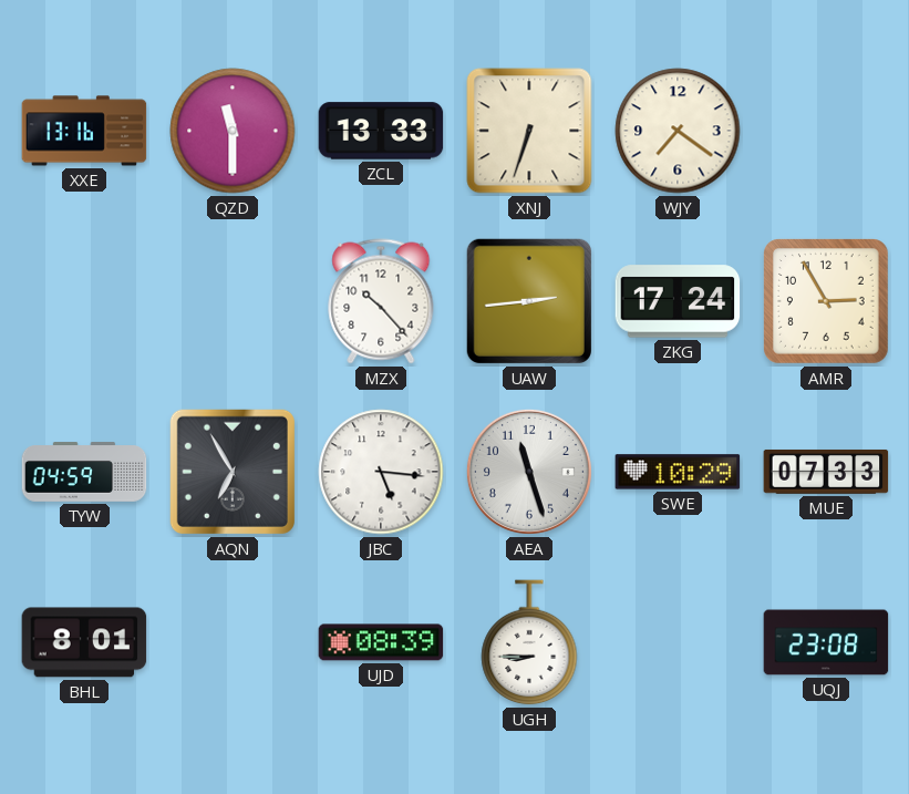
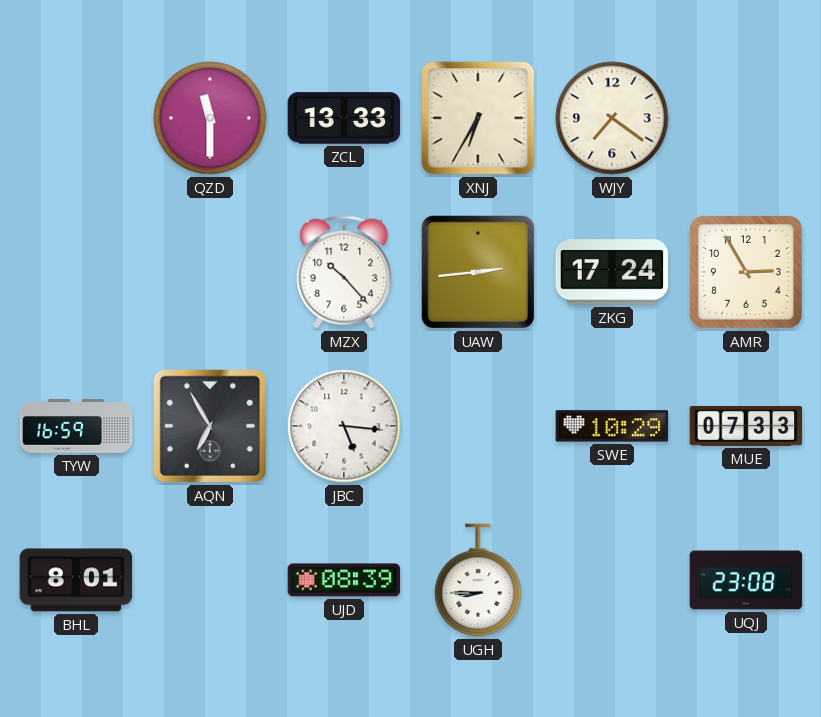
XXE: 13:16 -> none (84, 131)
XNJ: 6:33 -> 6:35 (478, 118)
TYW: 04:59 -> 16:59 (76, 426)
AEA: 11:27 -> none (529, 472)
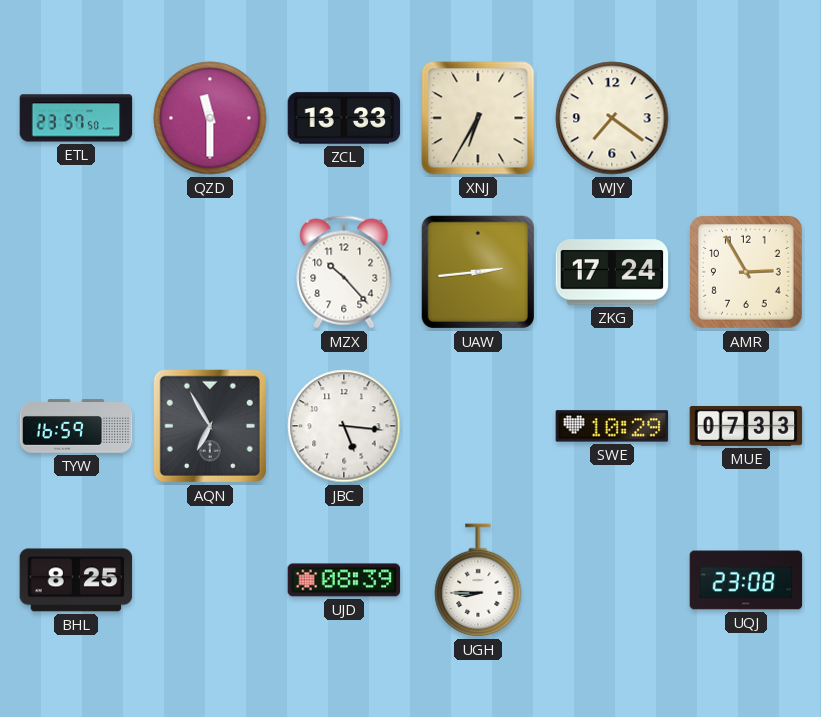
ETL: none -> 23:57 (76, 118)
BHL: 8:01 -> 8:25 (76, 580)
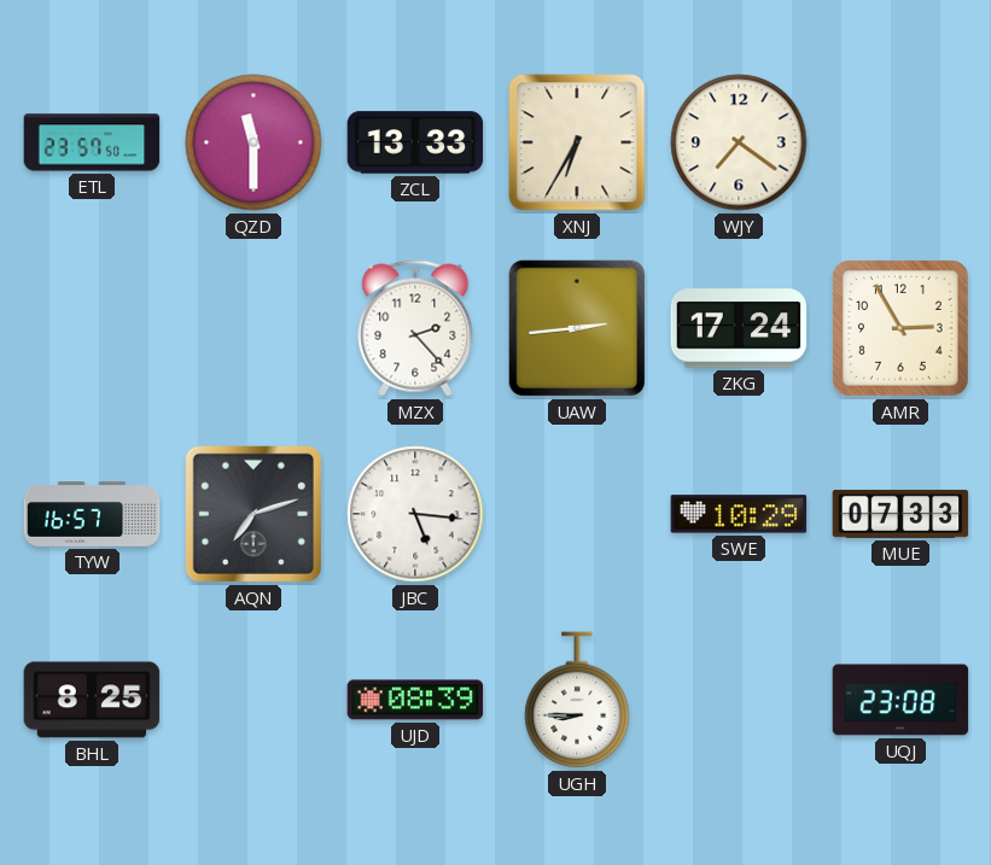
MZX: 10:23 -> 2:23 (415, 328)
TYW: 16:59 -> 16:57 (92, 514)
AQN: 6:55 -> 7:12 (253, 514)
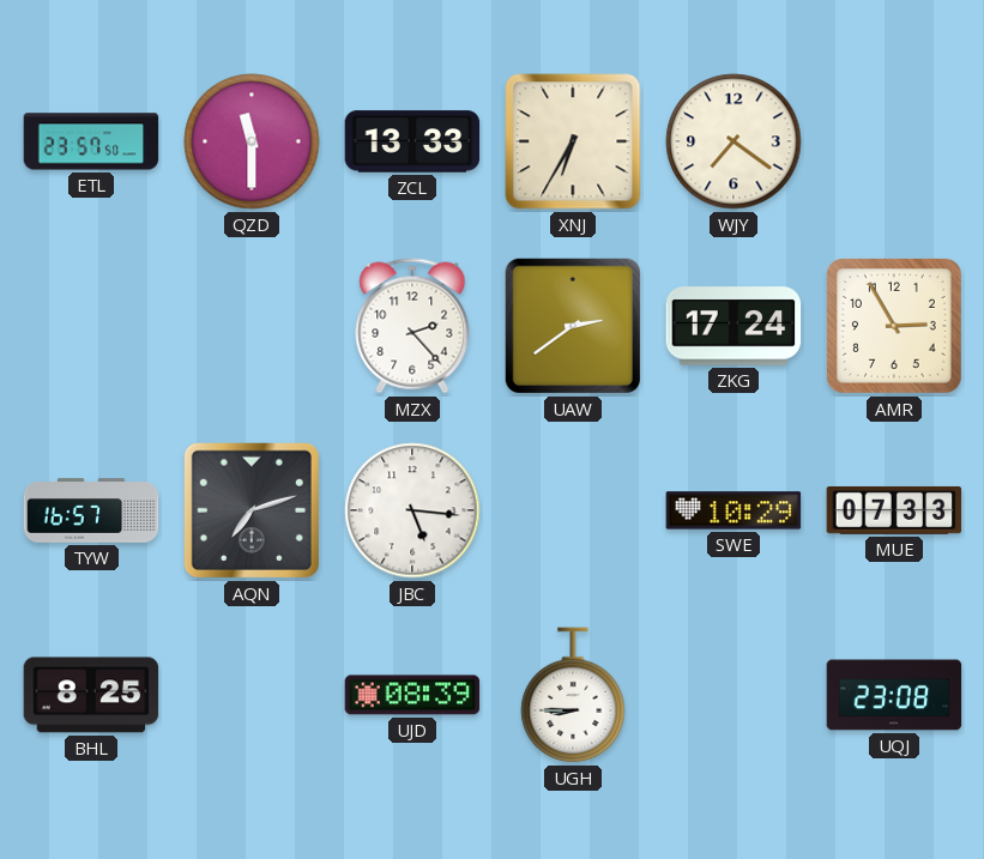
UAW: 2:44 -> 2:39 (573, 326)
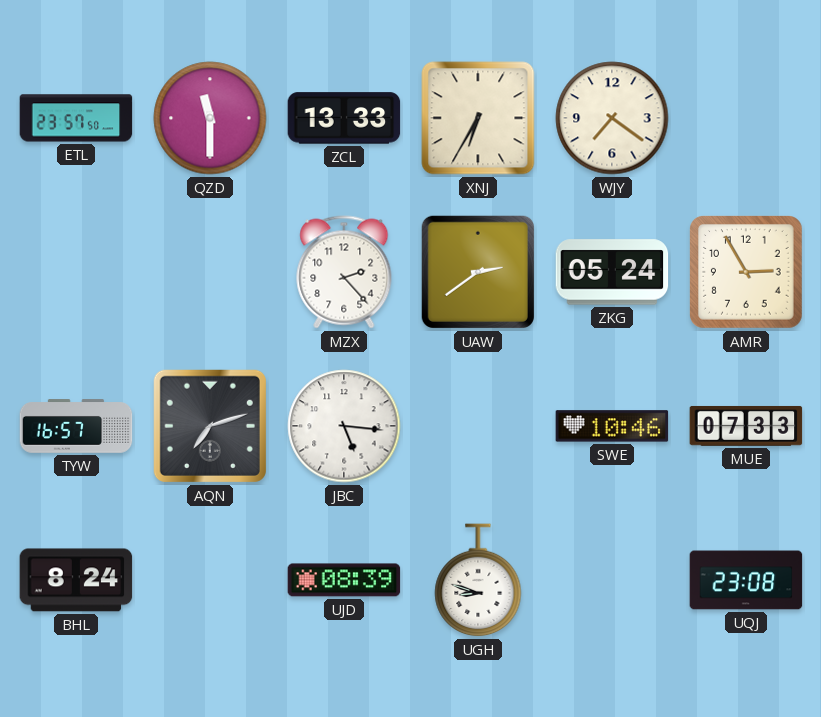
ZKG: 17:24 -> 05:24 (612, 272)
SWE: 10:29 -> 10:46 (612, 426)
BHL: 8:25 -> 8:24 (76, 580)
UGH: 8:45 -> 8:48 (478, 581)
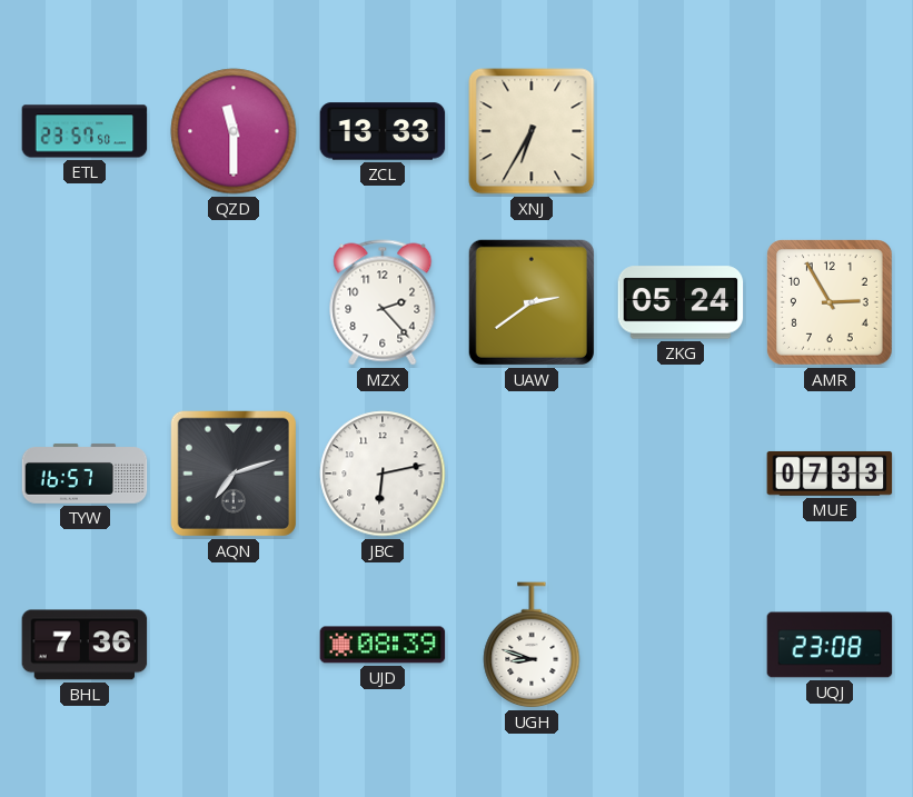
WJY: 7:21 -> none (612, 118)
JBC: 5:16 -> 6:13 (383, 474)
SWE: 10:46 -> none (612, 426)
BHL: 8:24 -> 7:36 (85, 645)
